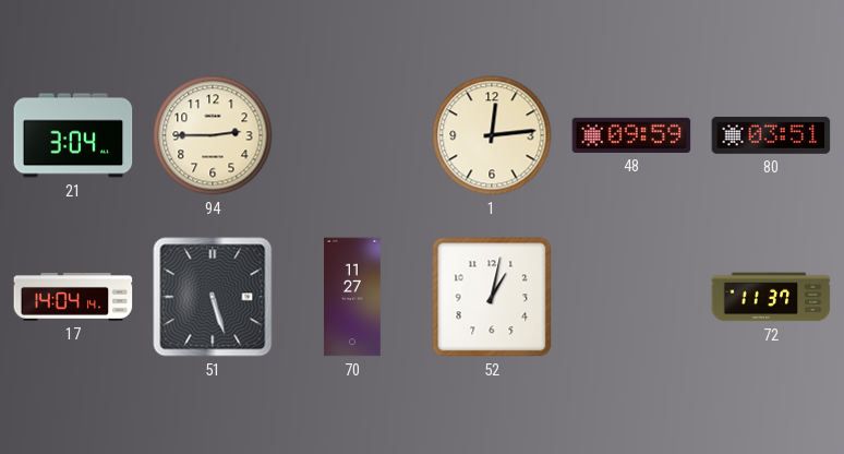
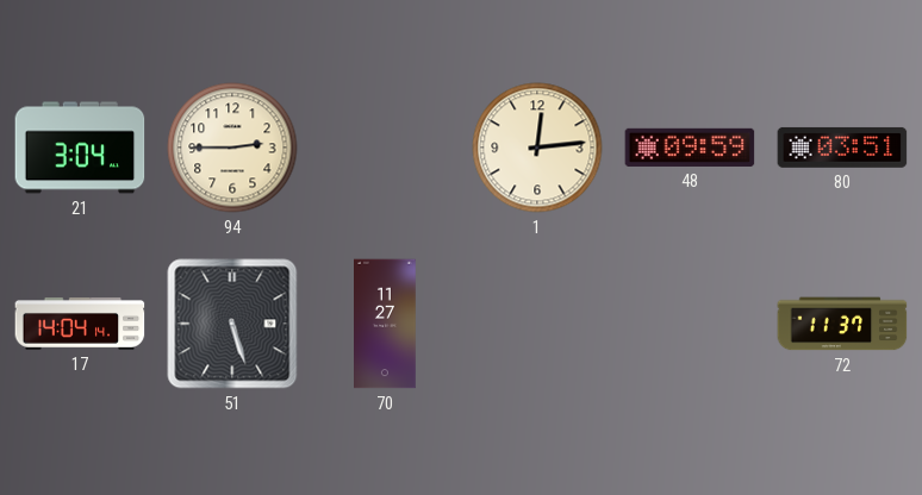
52: 1:02 -> none (492, 297)
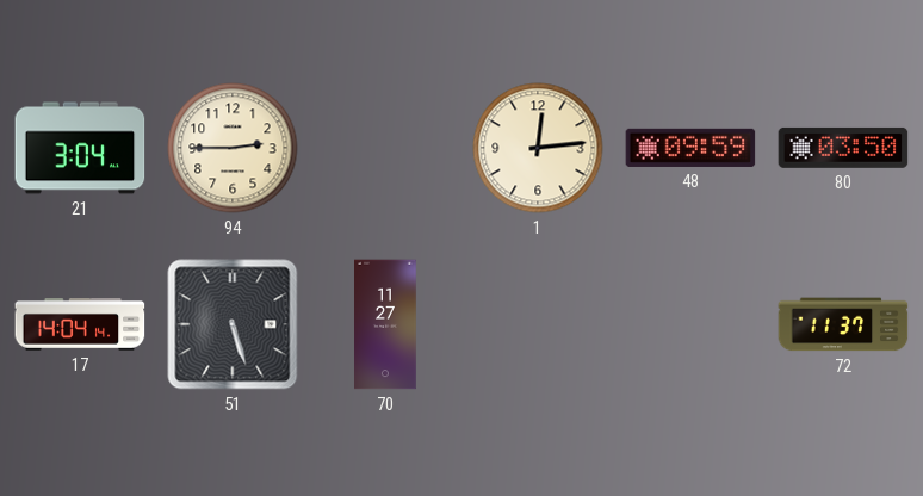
80: 03:51 -> 03:50 (843, 148)
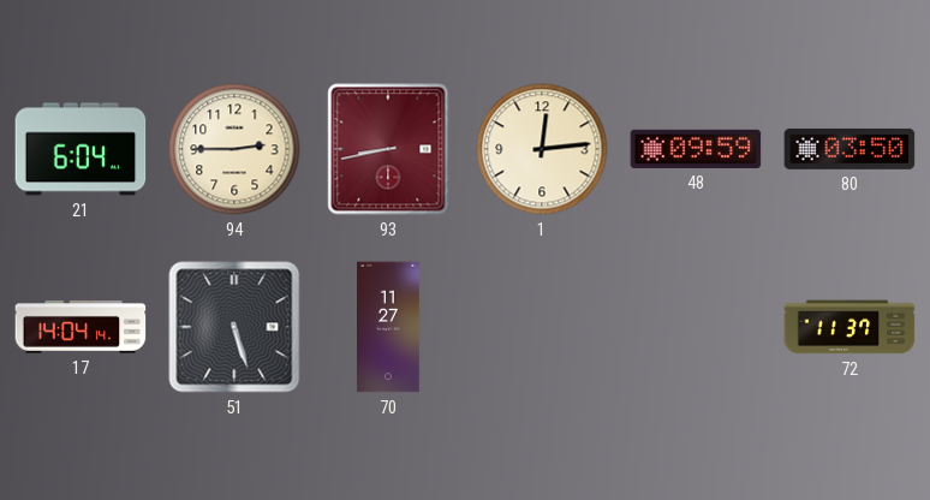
21: 3:04 -> 6:04 (81, 149)
93: none -> 8:43 (388, 149)
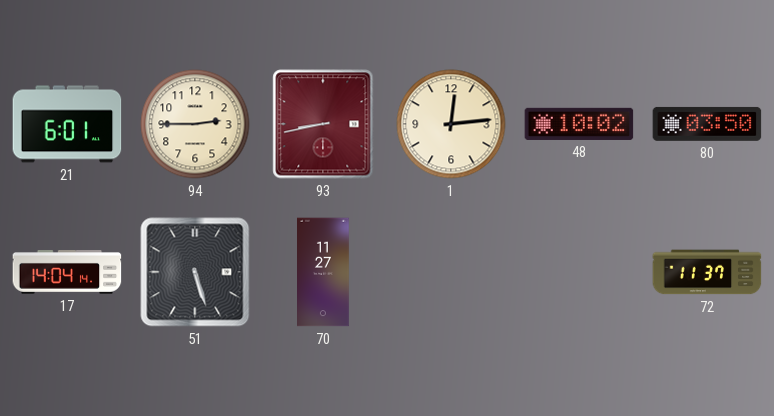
21: 6:04 -> 6:01 (67, 124)
48: 09:59 -> 10:02 (579, 124)
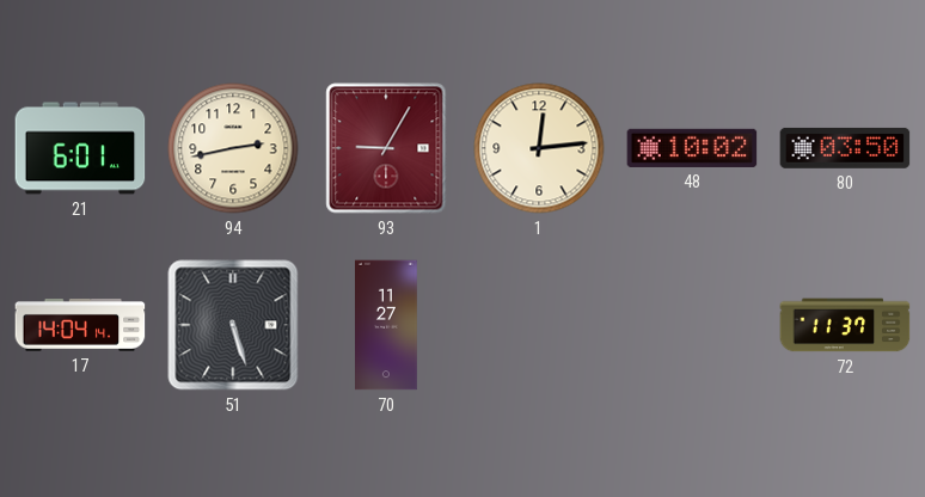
94: 2:45 -> 2:43 (233, 148)
93: 8:43 -> 9:05 (386, 148)
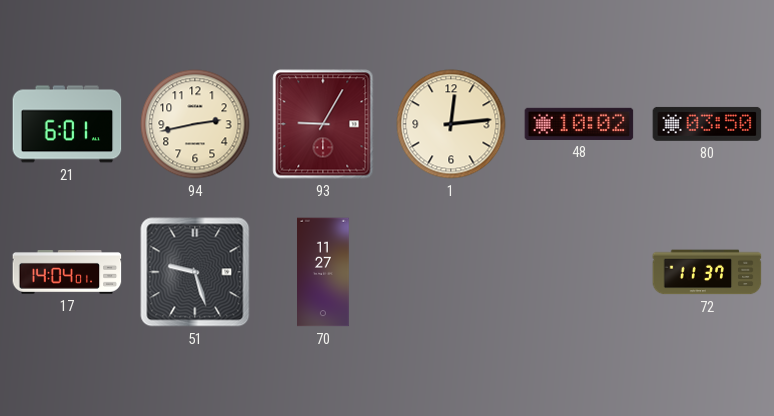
17: 14:04:14 -> 14:04:01 (67, 273)
51: 5:27 -> 9:27 (195, 272)
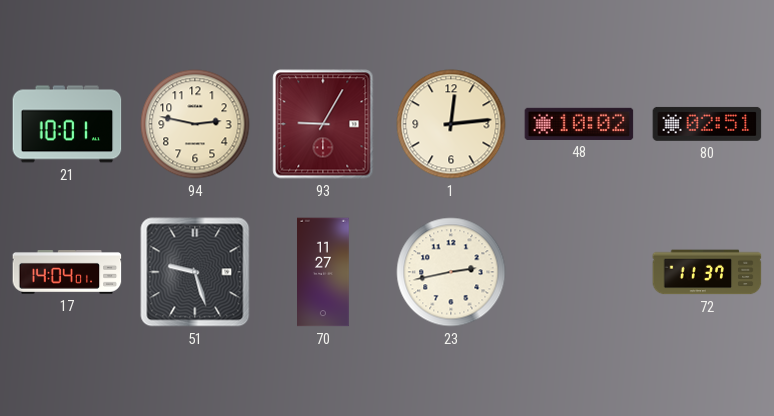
21: 6:01 -> 10:01 (67, 124)
94: 2:43 -> 2:47 (195, 124)
80: 03:50 -> 02:51 (707, 124)
23: none -> 2:43 (451, 272)
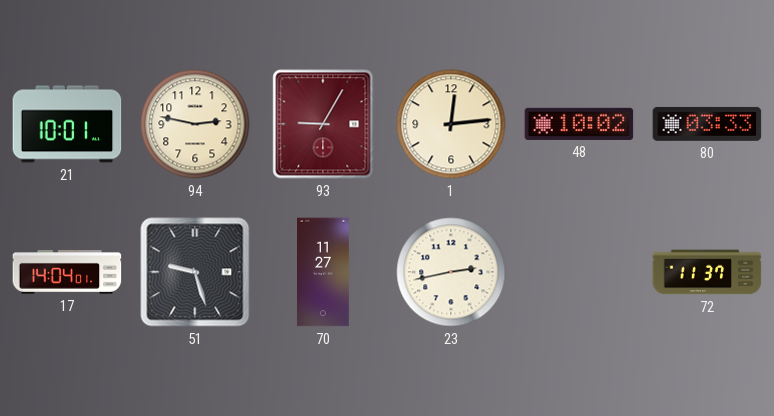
80: 02:51 -> 03:33 (707, 124)
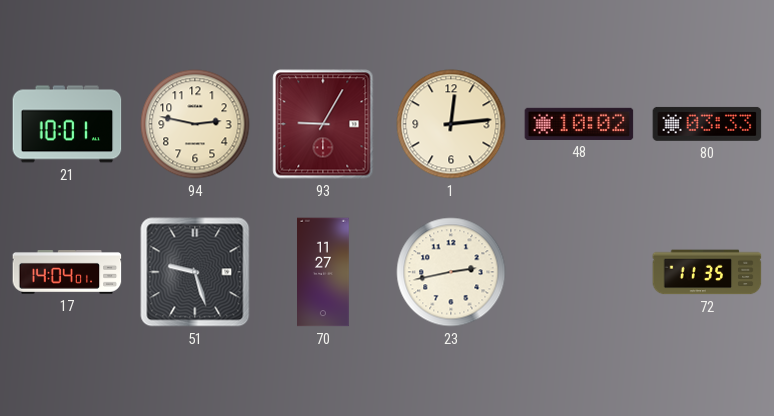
72: 11:37 -> 11:35 (707, 272)
